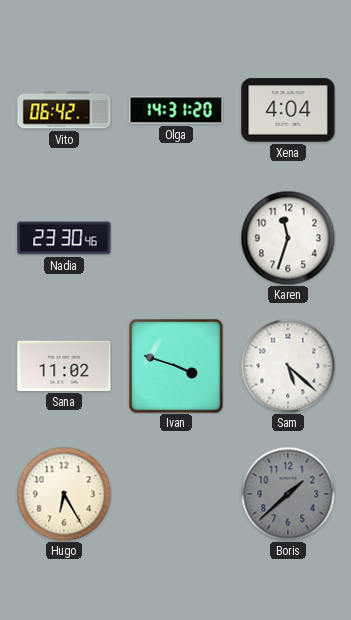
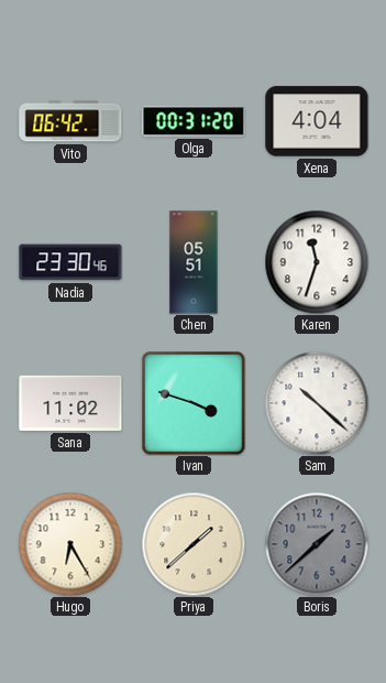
Olga: 14:31 -> 00:31 (194, 121)
Chen: none -> 05:51 (194, 262)
Sam: 5:22 -> 10:22 (317, 403)
Priya: none -> 1:38 (194, 544)
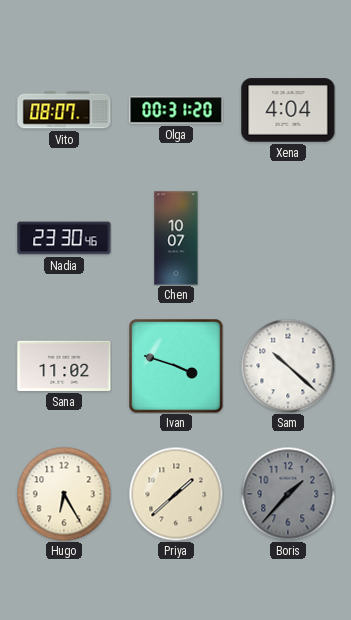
Vito: 06:42 -> 08:07 (64, 110)
Chen: 05:51 -> 10:07 (176, 238)
Karen: 11:33 -> none (317, 262)
Boris: 1:38 -> 1:37 (288, 494)
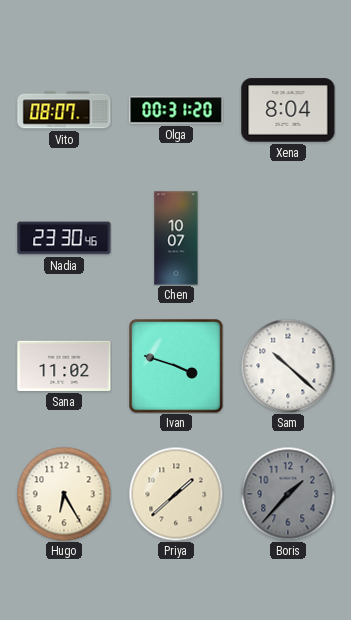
Xena: 4:04 -> 8:04 (288, 110)
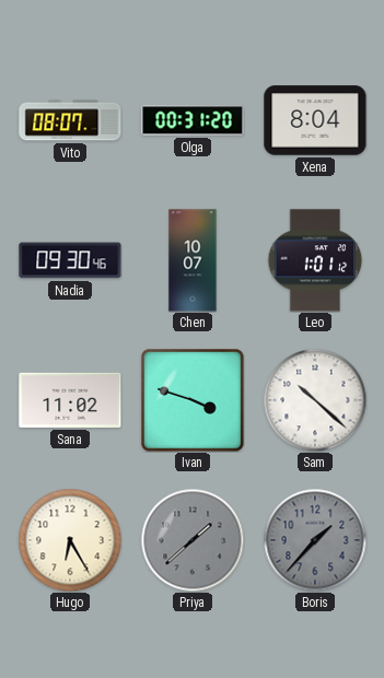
Nadia: 23:30 -> 09:30 (70, 260)
Leo: none -> 1:01 (315, 260)
Priya dial: cream -> grey (193, 540)
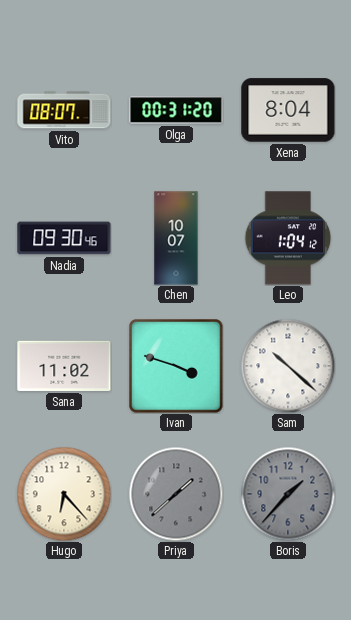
Leo: 1:01 -> 1:04 (288, 238)
Hugo: 6:25 -> 6:23 (64, 494)
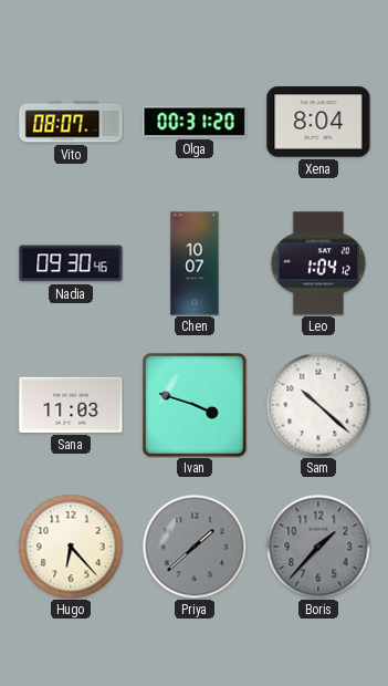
Sana: 11:02 -> 11:03 (71, 405)
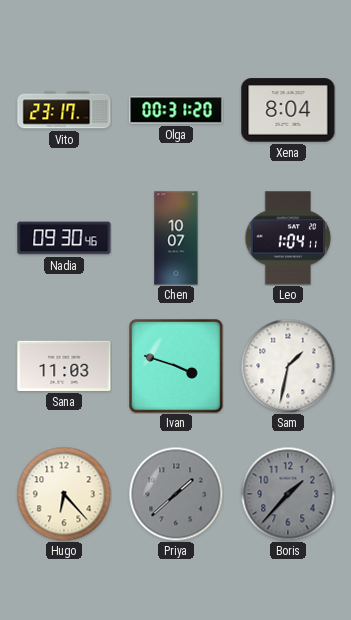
Vito: 08:07 -> 23:17 (64, 110)
Leo: 1:04:12 -> 1:04:11 (288, 238)
Sam: 10:22 -> 1:32 (288, 366)
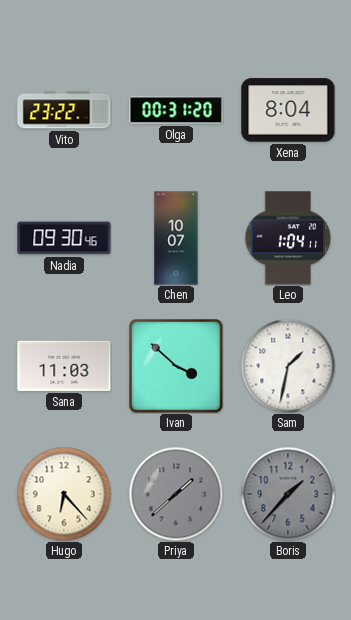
Vito: 23:17 -> 23:22 (64, 110)
Ivan: 3:48 -> 3:52 (176, 366)
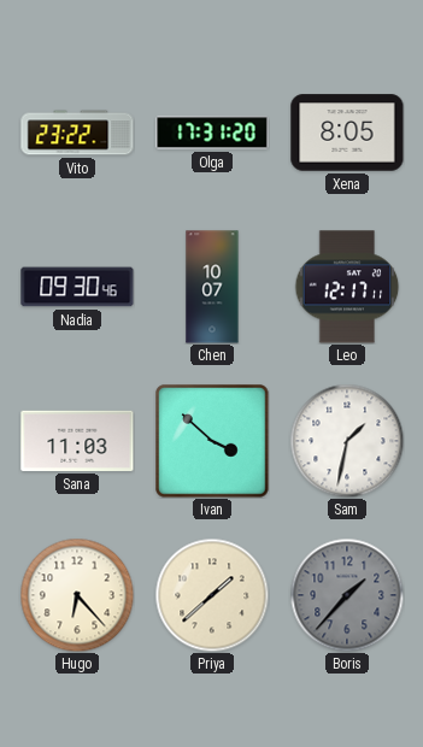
Olga: 00:31 -> 17:31 (212, 133)
Xena: 8:04 -> 8:05 (347, 133)
Leo: 1:04 -> 12:17 (347, 287)
Priya dial: grey -> cream (212, 595)
